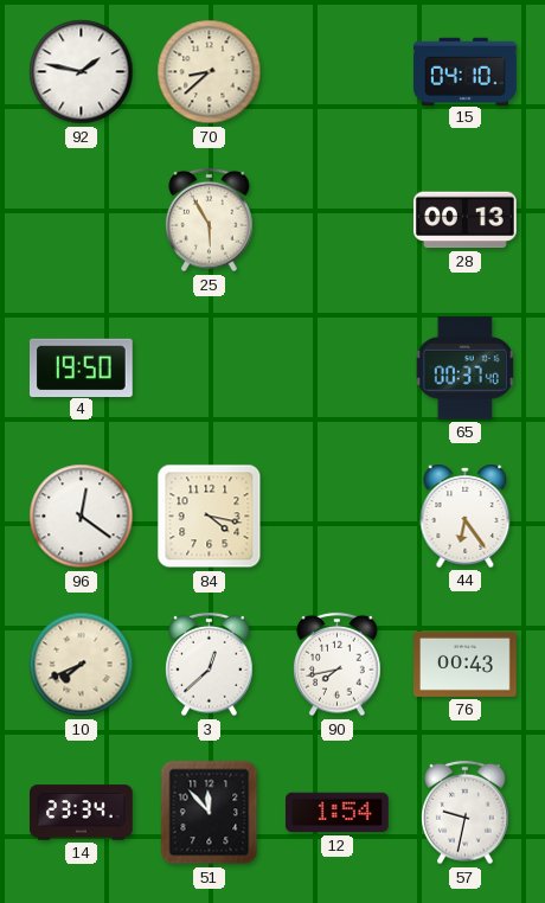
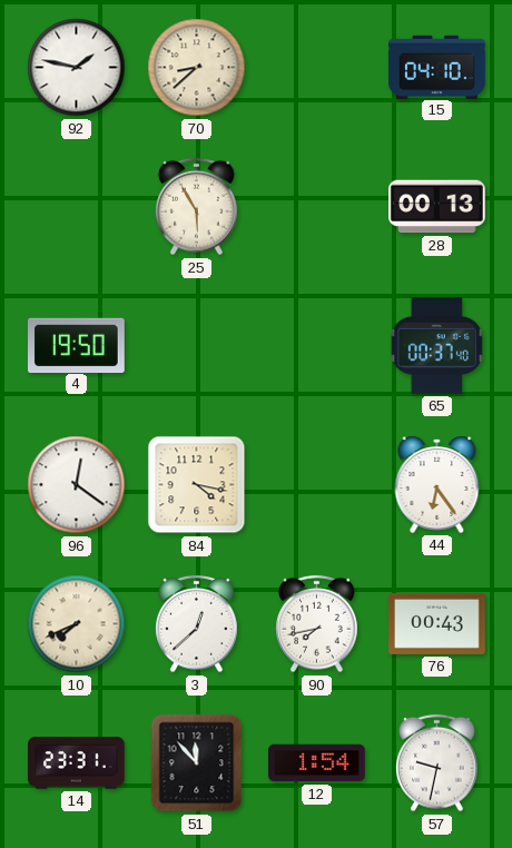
14: 23:34 -> 23:31 (77, 763)
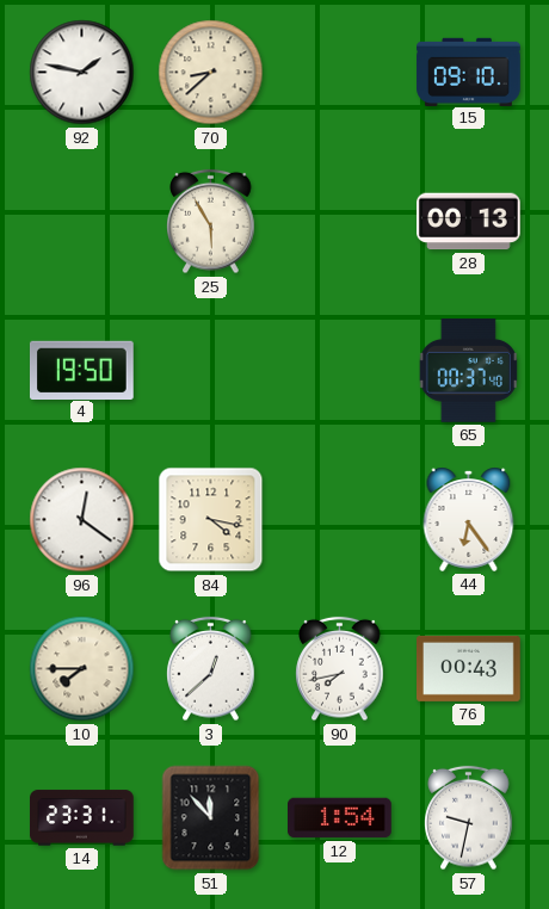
15: 04:10 -> 09:10 (469, 72)
10: 7:41 -> 7:45 (82, 669)
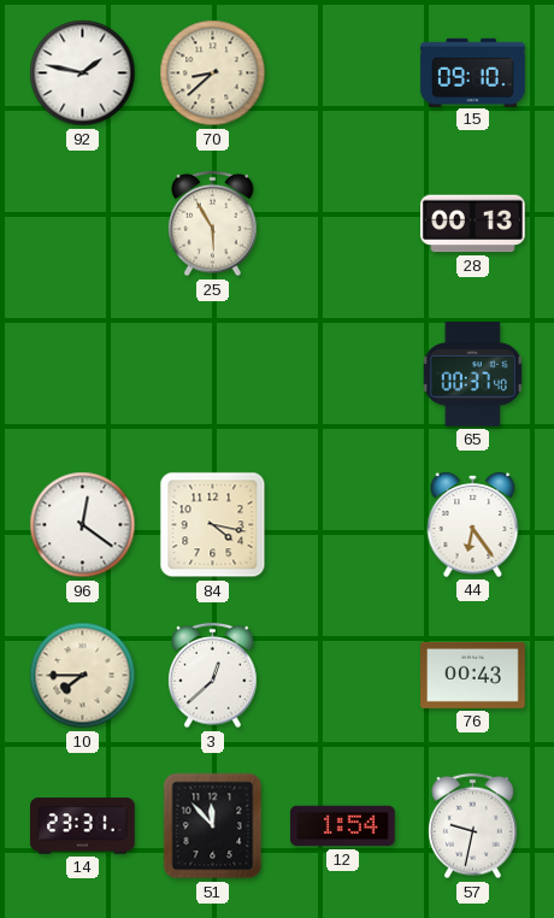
4: 19:50 -> none (81, 370)
90: 7:43 -> none (340, 669)
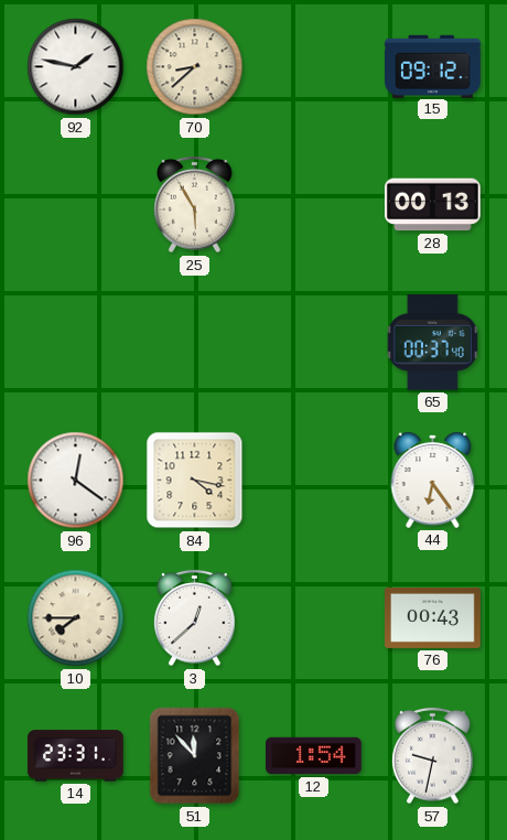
15: 09:10 -> 09:12 (433, 66)
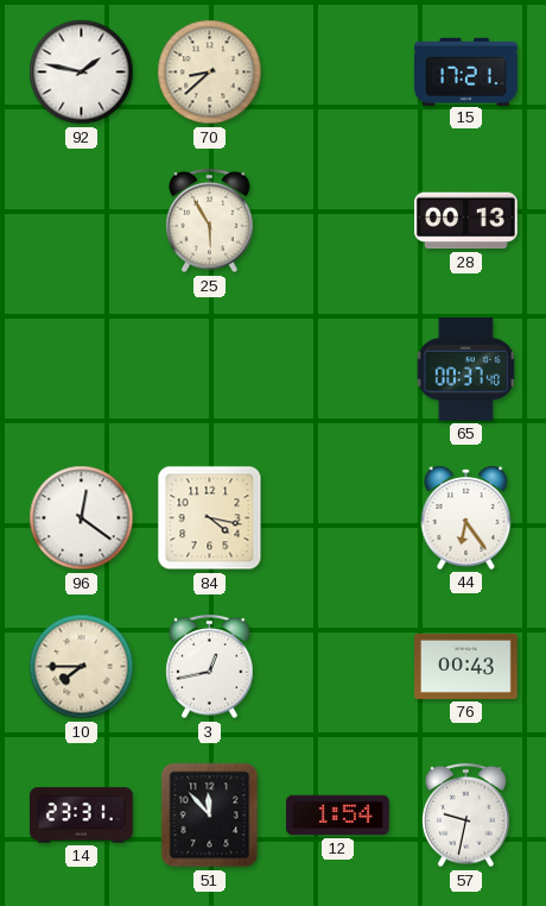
15: 09:12 -> 17:21 (466, 71)
3: 12:38 -> 12:43 (210, 667)
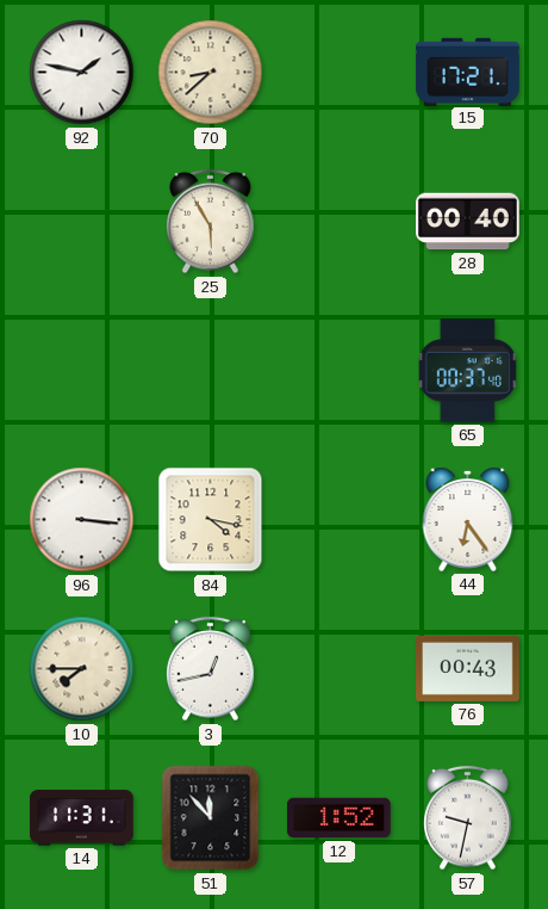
28: 00:13 -> 00:40 (468, 222)
96: 12:21 -> 3:16 (82, 520)
14: 23:31 -> 11:31 (82, 818)
12: 1:54 -> 1:52 (340, 818)
